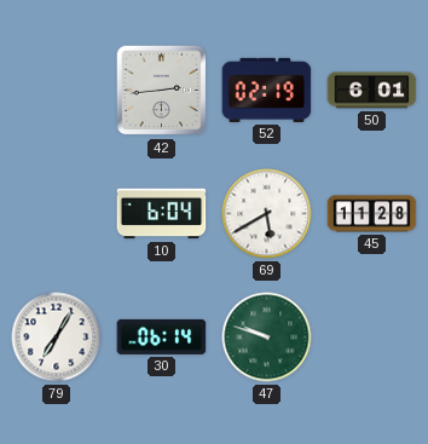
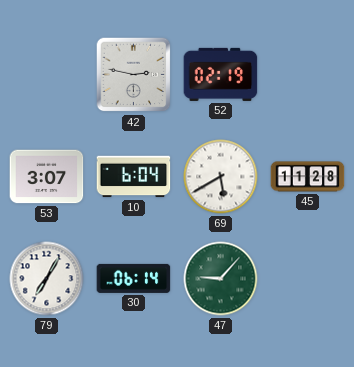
42: 2:44 -> 2:47 (134, 75)
50: 6:01 -> none (372, 91)
53: none -> 3:07 (47, 177)
47: 9:48 -> 9:07 (221, 279)
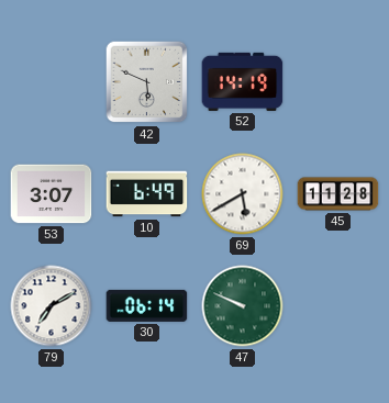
42: 2:47 -> 5:49 (147, 82)
52: 02:19 -> 14:19 (243, 81)
10: 6:04 -> 6:49 (147, 194)
79: 7:05 -> 7:10 (52, 306)
47: 9:07 -> 9:49 (243, 306)
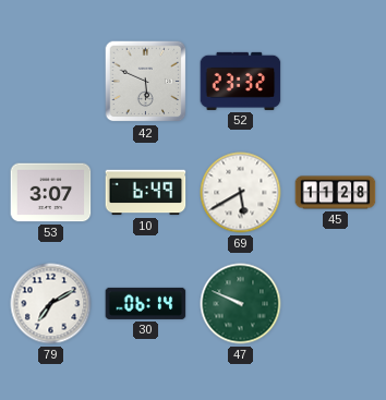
52: 14:19 -> 23:32 (241, 81)
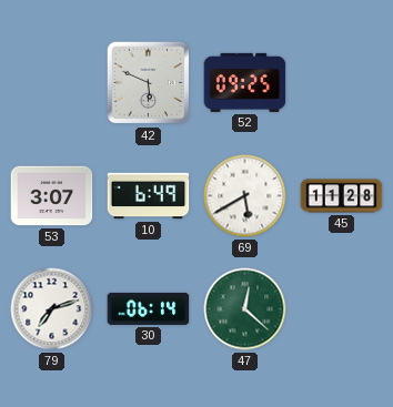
52: 23:32 -> 09:25 (245, 82)
79: 7:10 -> 7:12 (52, 309)
47: 9:49 -> 12:22 (245, 309)
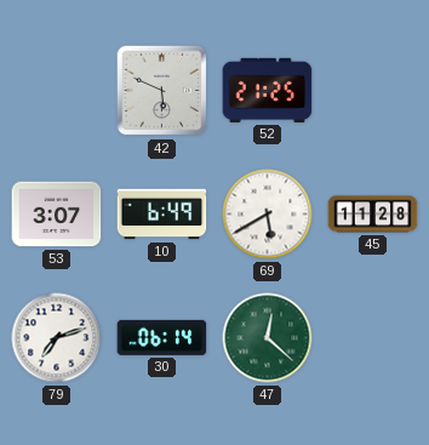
52: 09:25 -> 21:25 (268, 90)
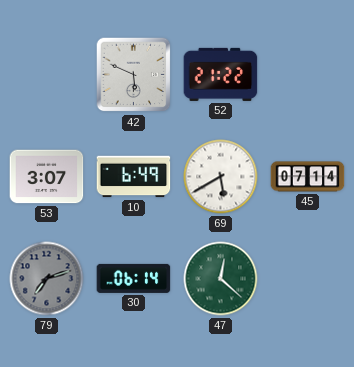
52: 21:25 -> 21:22 (221, 74)
45: 11:28 -> 07:14 (308, 177)
79 dial: white -> grey (47, 279)
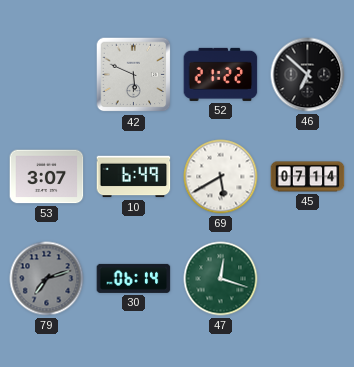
46: none -> 6:52 (308, 75)
47: 12:22 -> 12:18 (221, 279)
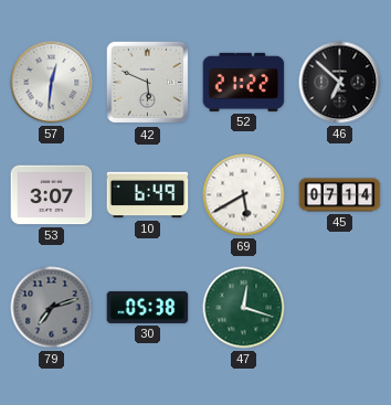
57: none -> 12:31 (52, 83)
30: 06:14 -> 05:38 (148, 307)
